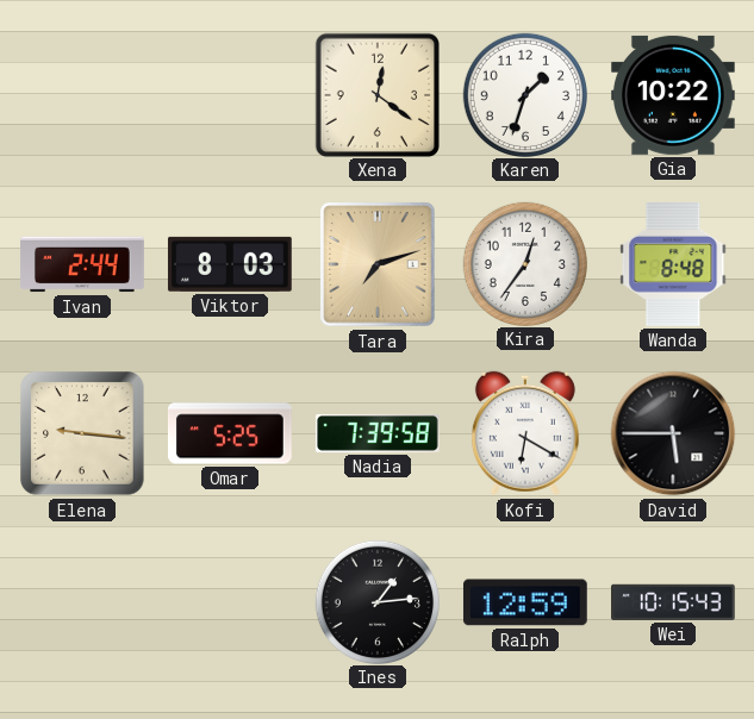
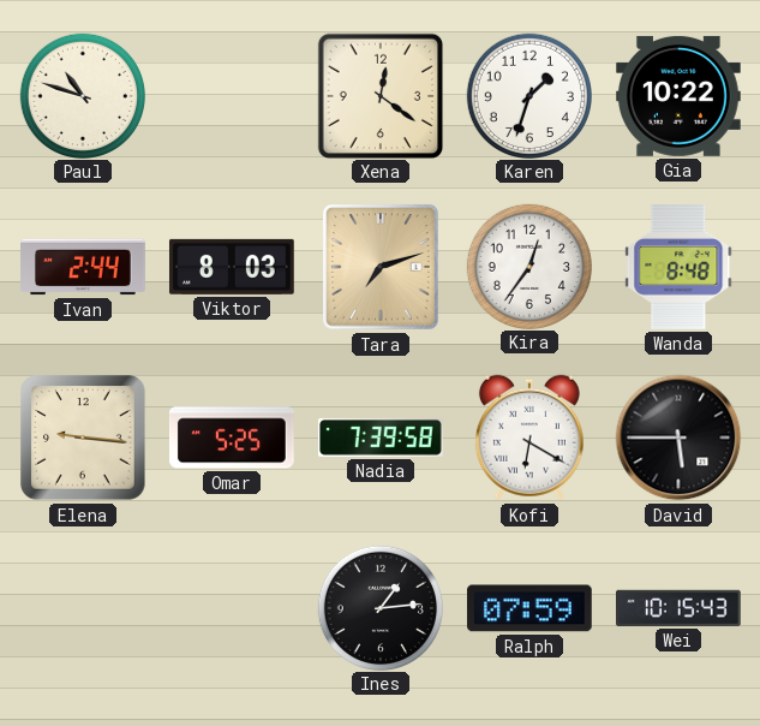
Paul: none -> 10:48 (82, 95)
Ralph: 12:59 -> 07:59 (529, 608)
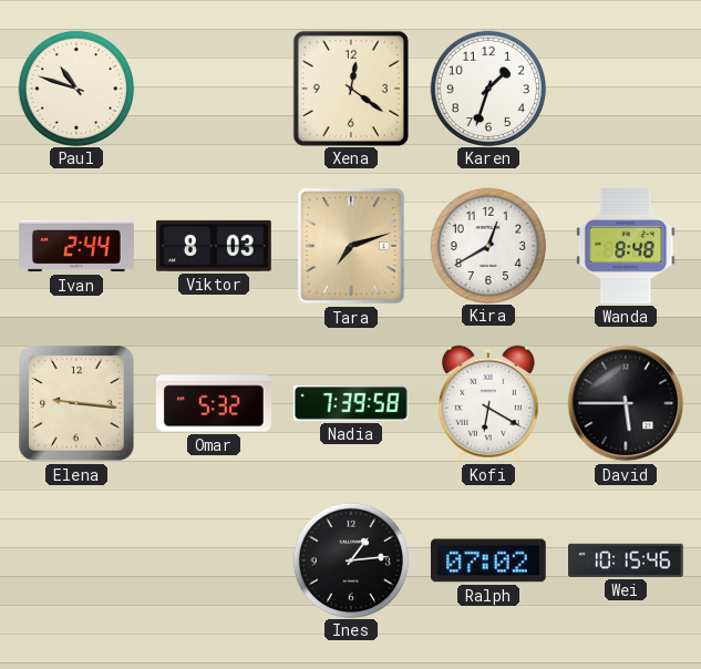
Gia: 10:22 -> none (680, 96)
Kira: 12:36 -> 12:40 (487, 245)
Omar: 5:25 -> 5:32 (215, 403)
Ralph: 07:59 -> 07:02 (488, 560)
Wei: 10:15:43 -> 10:15:46 (627, 560)
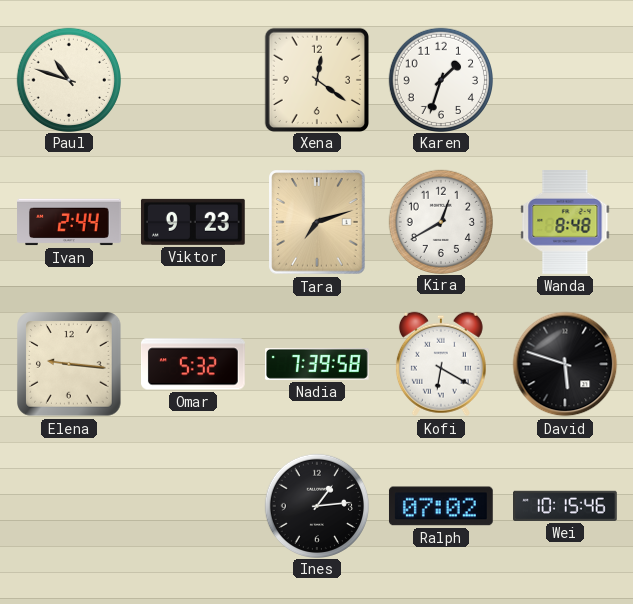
Viktor: 8:03 -> 9:23 (193, 222)
David: 5:45 -> 5:48 (565, 364)
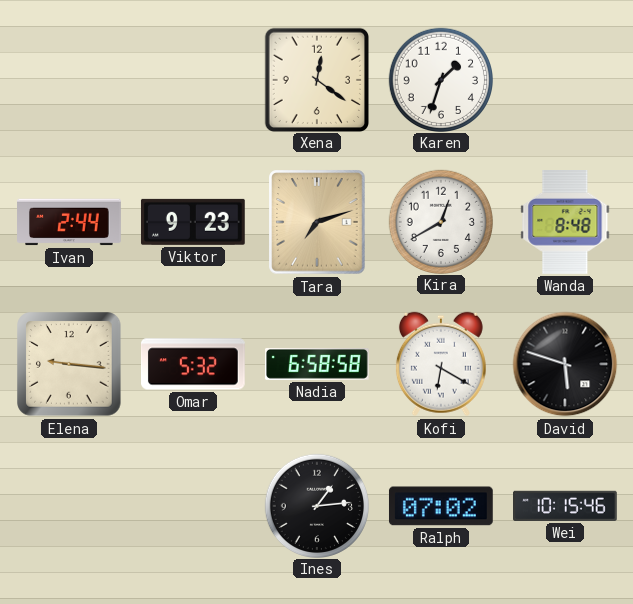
Paul: 10:48 -> none (68, 79)
Nadia: 7:39 -> 6:58 (318, 364)
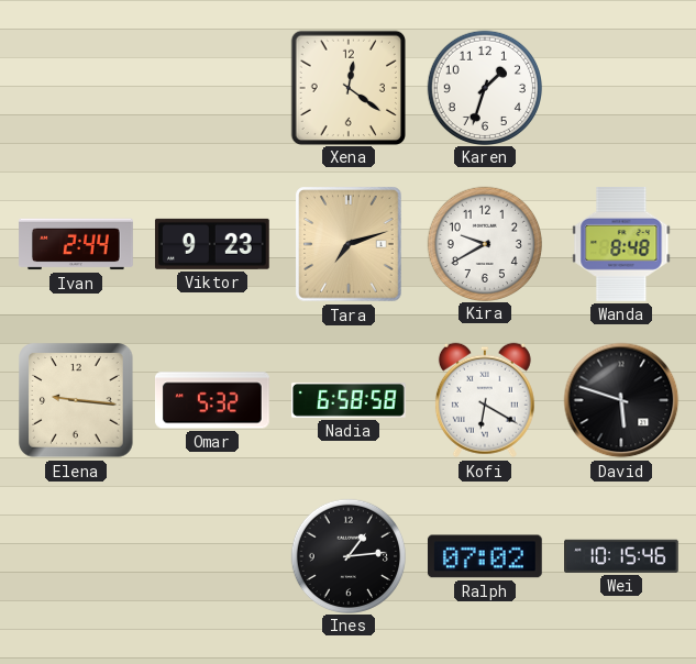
Kira: 12:40 -> 9:40 (484, 243)
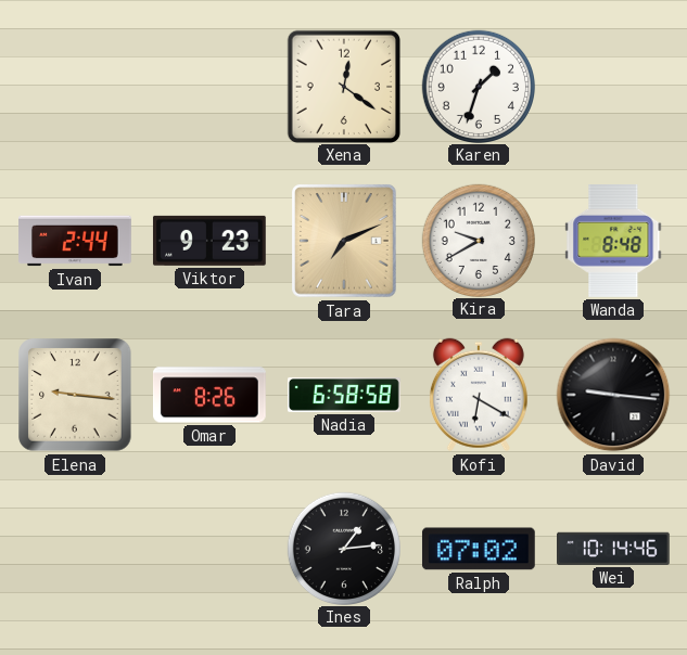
Tara: 7:12 -> 7:11 (344, 241)
Omar: 5:32 -> 8:26 (211, 395)
David: 5:48 -> 9:16 (613, 395)
Wei: 10:15 -> 10:14 (614, 549)
